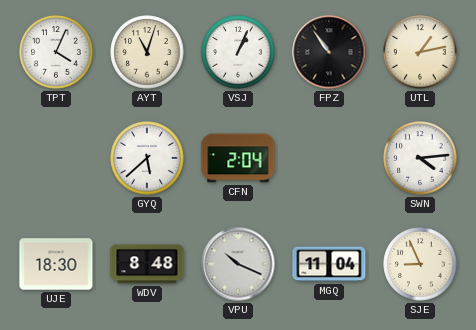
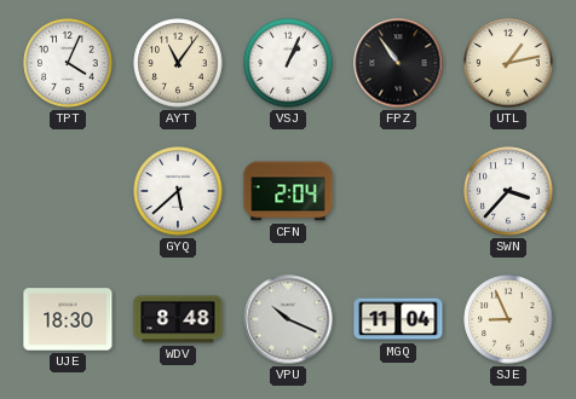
AYT: 11:03 -> 11:06 (178, 63)
SWN: 4:14 -> 3:37 (508, 191)
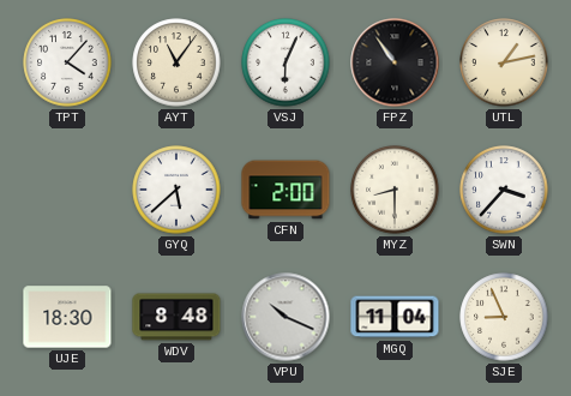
TPT: 4:04 -> 4:07 (67, 62)
VSJ: 1:04 -> 6:04 (285, 62)
CFN: 2:04 -> 2:00 (285, 190)
MYZ: none -> 8:30 (395, 190)
